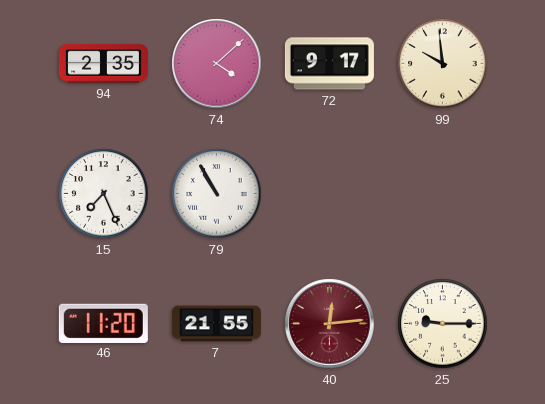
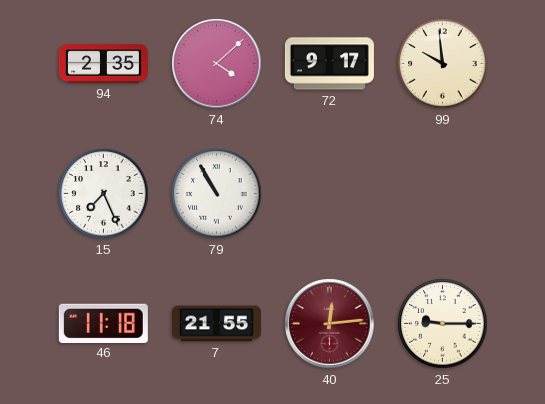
46: 11:20 -> 11:18 (103, 323)
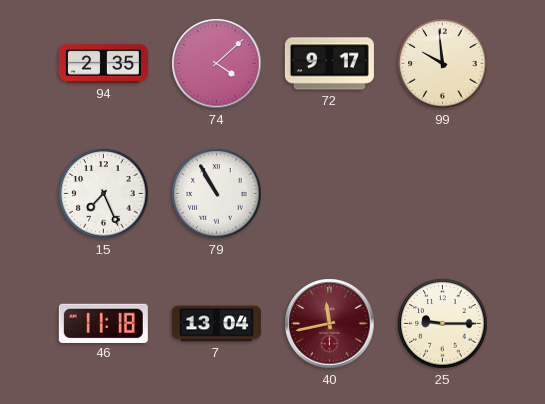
7: 21:55 -> 13:04 (216, 324)
40: 12:14 -> 11:43 (330, 324)
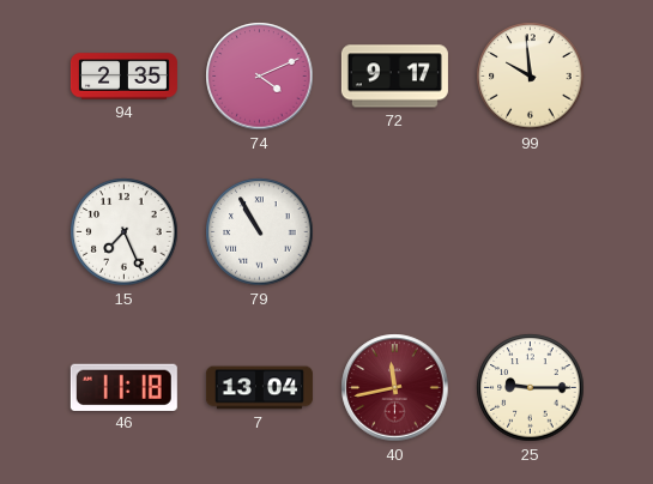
74: 4:08 -> 4:11 (260, 77)
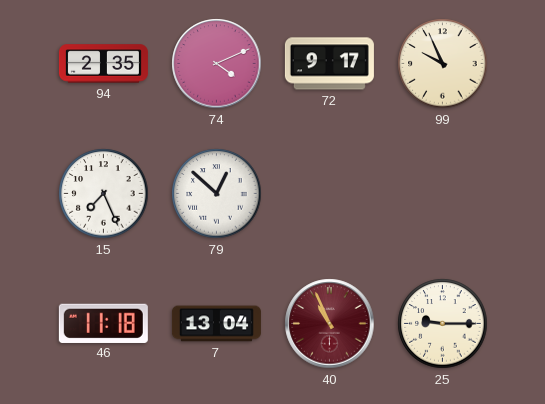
99: 9:59 -> 9:56 (443, 64)
79: 10:55 -> 12:52 (217, 194)
40: 11:43 -> 10:56 (330, 324)
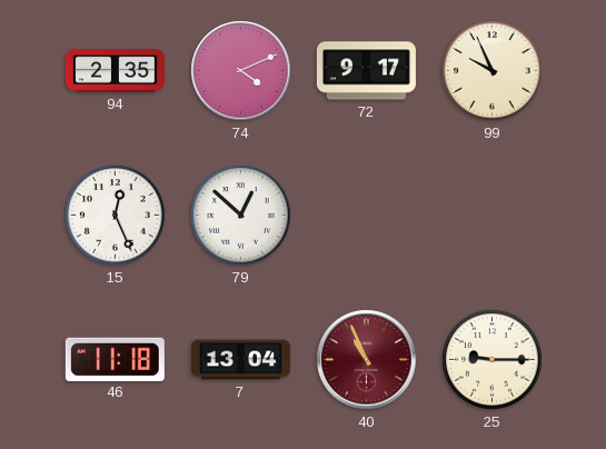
15: 7:26 -> 12:26 (116, 216)
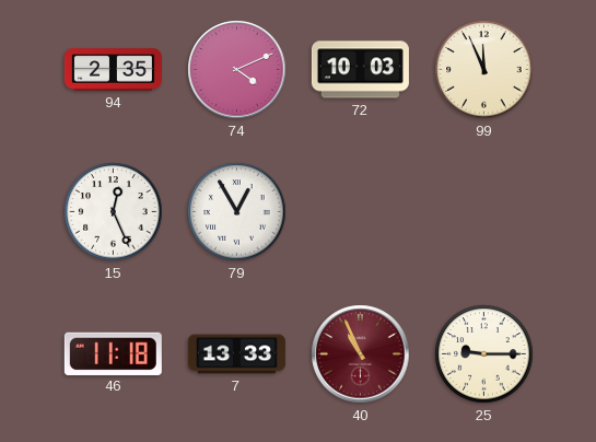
72: 9:17 -> 10:03 (360, 70)
99: 9:56 -> 11:56 (484, 70)
79: 12:52 -> 12:55 (237, 212)
7: 13:04 -> 13:33 (236, 354)
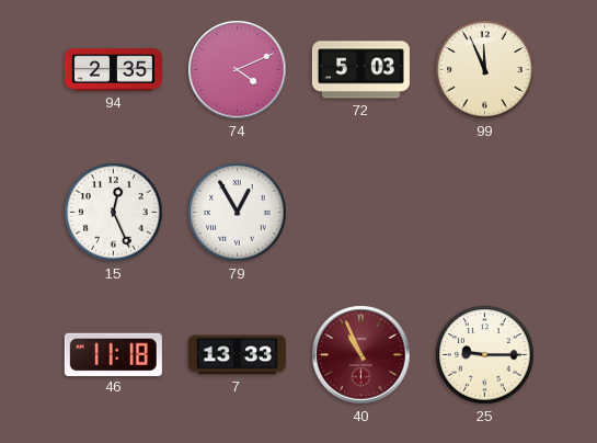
72: 10:03 -> 5:03 (360, 70)
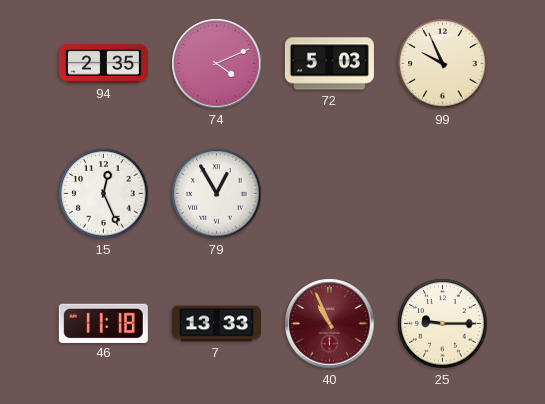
99: 11:56 -> 9:56 (443, 64)
